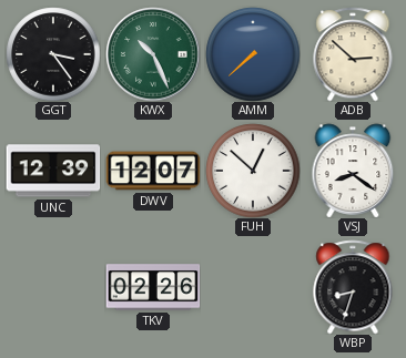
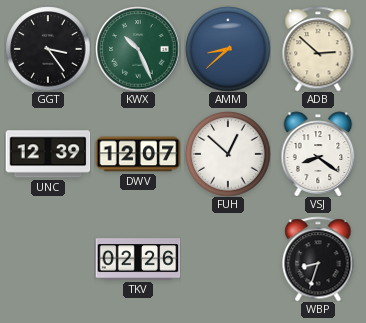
AMM: 7:38 -> 8:38 (228, 49)
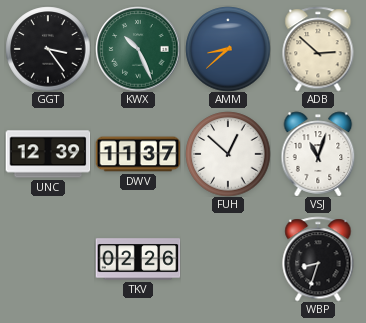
DWV: 12:07 -> 11:37 (138, 154)
VSJ: 8:21 -> 11:03 (318, 154)
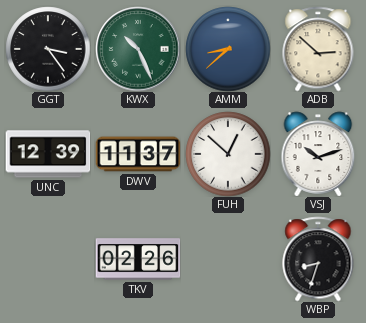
VSJ: 11:03 -> 10:12 (318, 154)
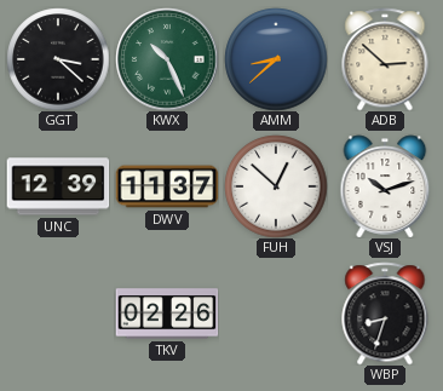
GGT: 3:24 -> 3:22 (58, 59)
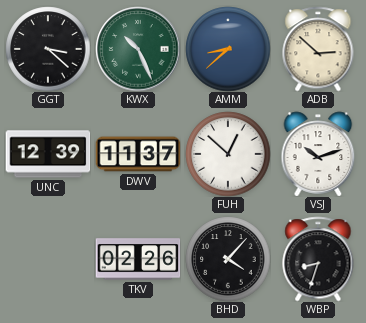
BHD: none -> 4:07 (228, 259)
